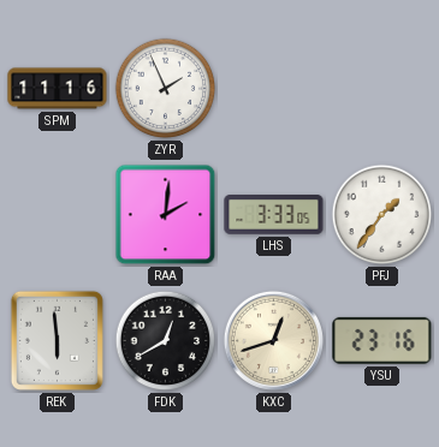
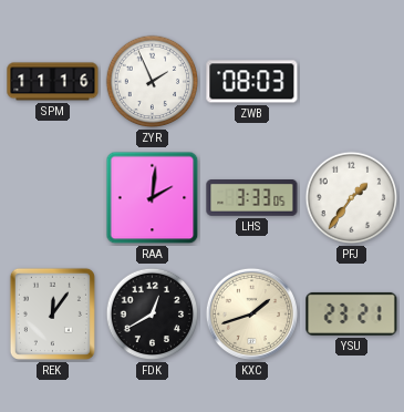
ZWB: none -> 08:03 (252, 82)
REK: 5:59 -> 12:06 (52, 313)
KXC: 12:42 -> 1:42 (251, 313)
YSU: 23:16 -> 23:21 (352, 313)
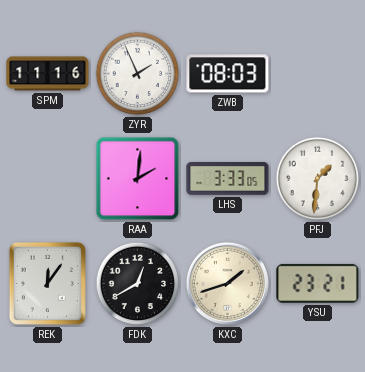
PFJ: 1:36 -> 1:31 (318, 179)
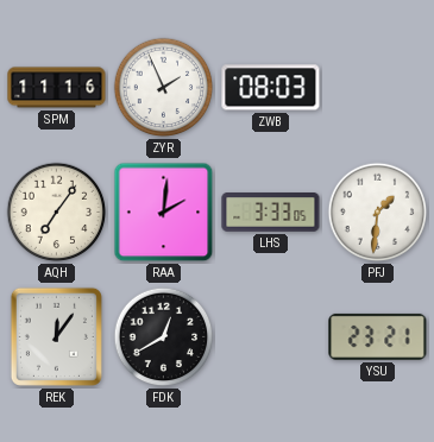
AQH: none -> 7:06 (57, 213)
KXC: 1:42 -> none (227, 283)
